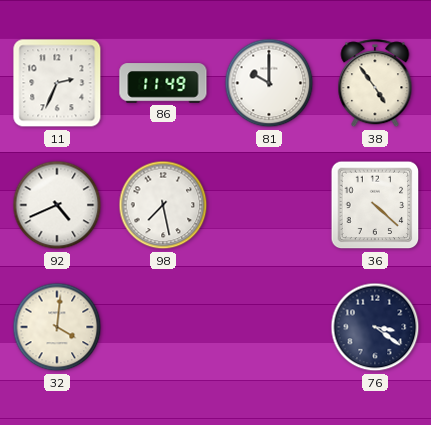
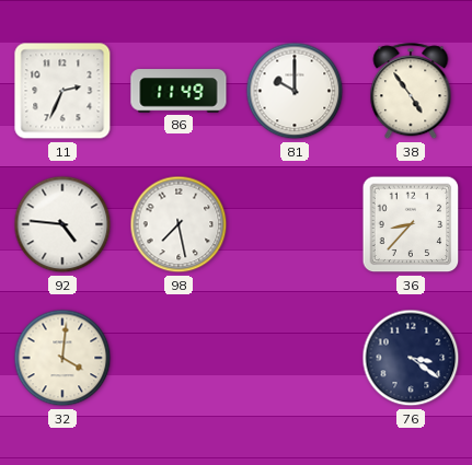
92: 4:41 -> 4:46 (62, 224)
36: 4:22 -> 8:37 (411, 224)
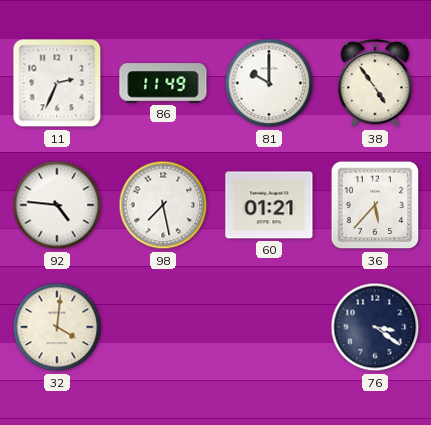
60: none -> 01:21 (269, 205)
36: 8:37 -> 5:37 (375, 205)
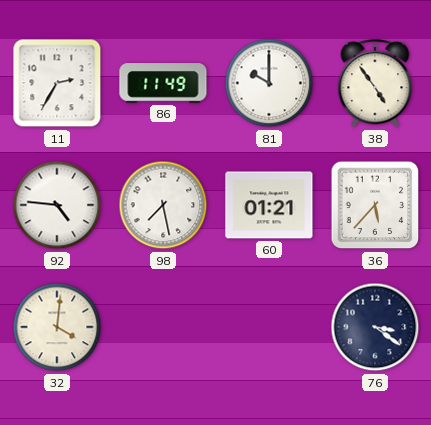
11: 2:34 -> 2:35 (57, 83)
